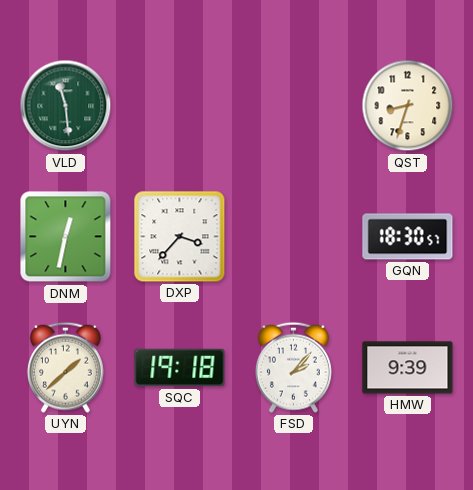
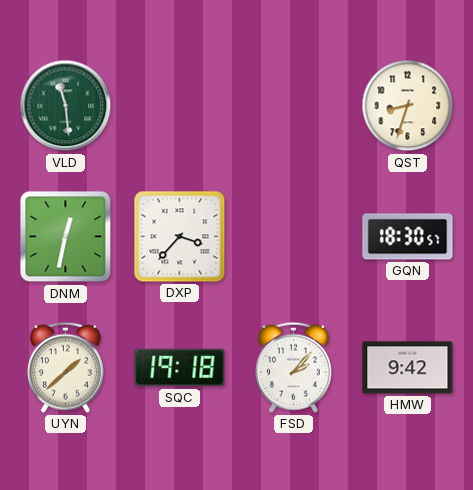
HMW: 9:39 -> 9:42 (408, 368)
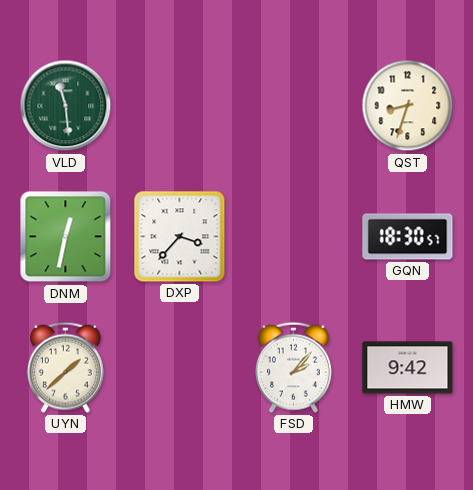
SQC: 19:18 -> none (180, 368)
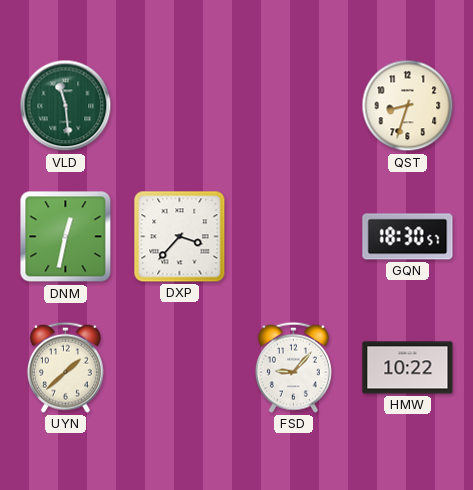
FSD: 2:07 -> 9:07 (293, 367)
HMW: 9:42 -> 10:22 (408, 368)
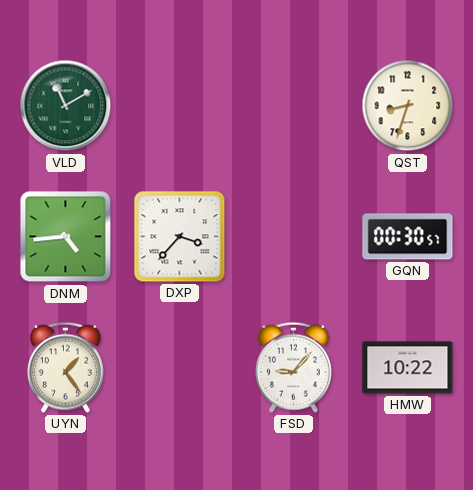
VLD: 11:29 -> 11:10 (66, 106)
DNM: 12:32 -> 4:44 (66, 237)
GQN: 18:30 -> 00:30 (408, 237)
UYN: 1:38 -> 1:24 (65, 367)
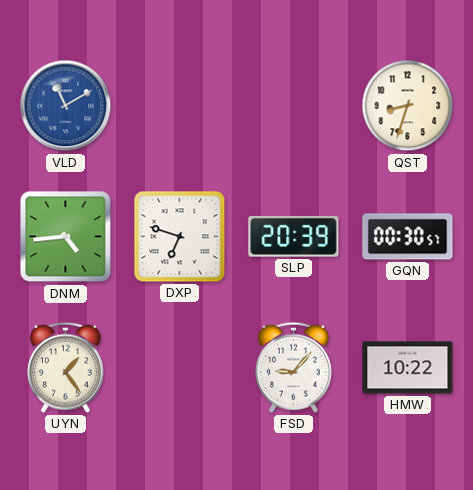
VLD dial: green -> blue (66, 106)
DXP: 3:37 -> 6:48 (180, 237)
SLP: none -> 20:39 (294, 237)
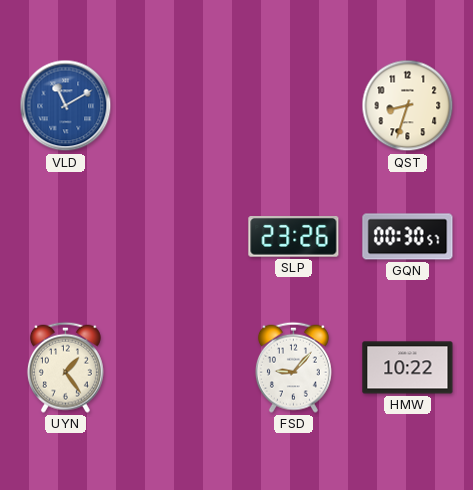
DNM: 4:44 -> none (66, 237)
DXP: 6:48 -> none (180, 237)
SLP: 20:39 -> 23:26 (294, 237)
